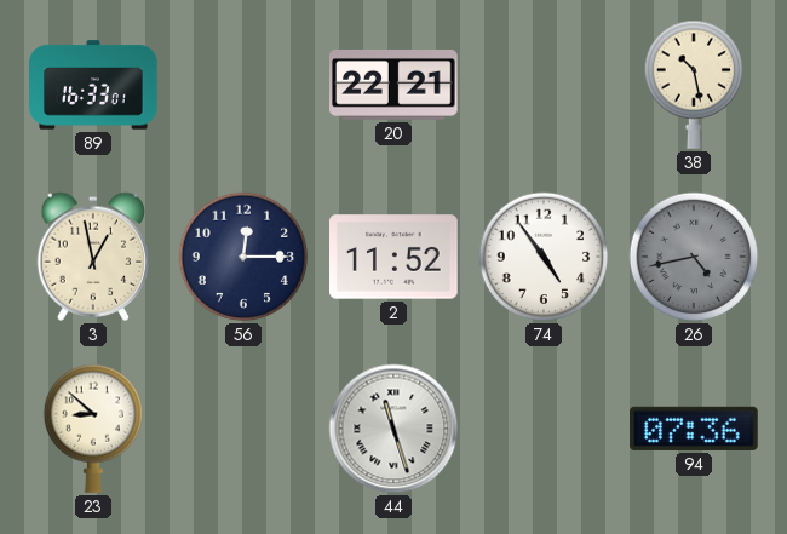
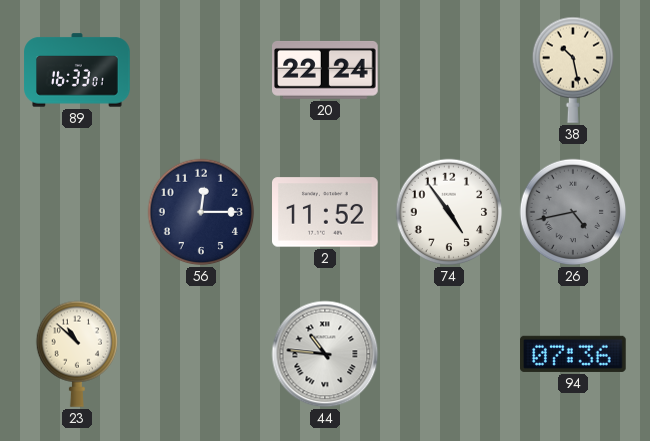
20: 22:21 -> 22:24 (326, 70)
3: 12:58 -> none (93, 257)
23: 8:52 -> 10:52 (76, 354)
44: 11:27 -> 10:46 (325, 354)
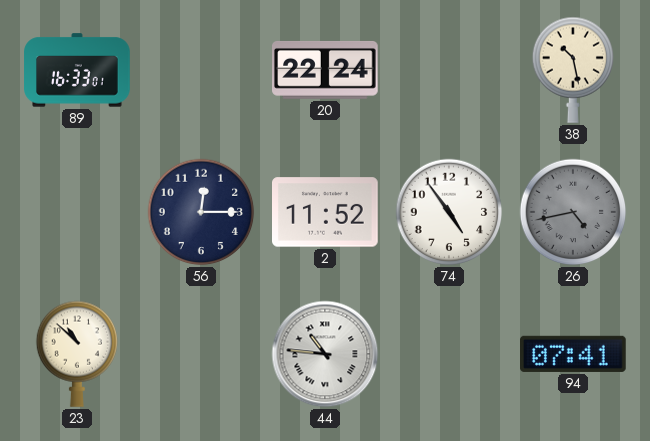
94: 07:36 -> 07:41 (574, 354)
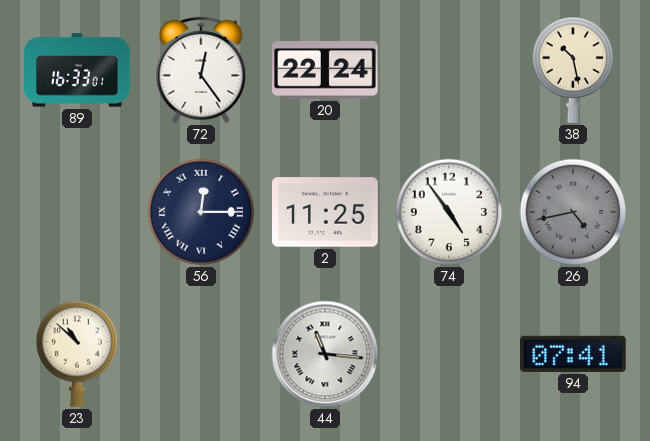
72: none -> 12:24 (201, 70)
56 numerals: Arabic -> Roman (201, 212)
2: 11:52 -> 11:25 (325, 212)
44: 10:46 -> 11:16 (325, 354)
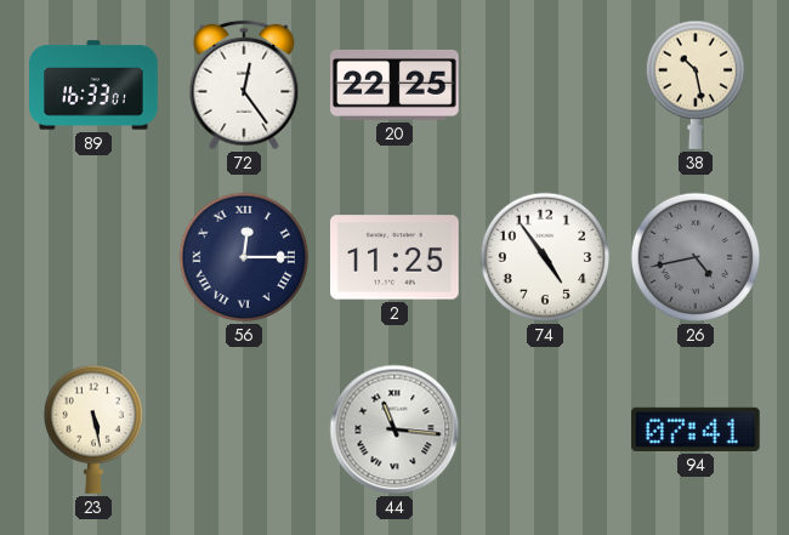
20: 22:24 -> 22:25 (396, 85)
23: 10:52 -> 5:28 (92, 429)
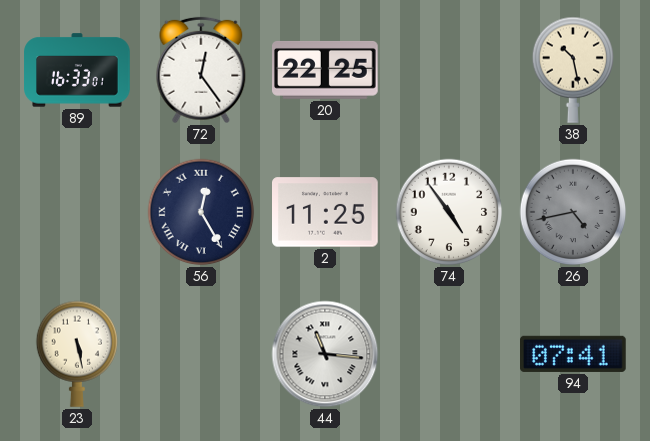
56: 12:15 -> 12:25 (201, 212)
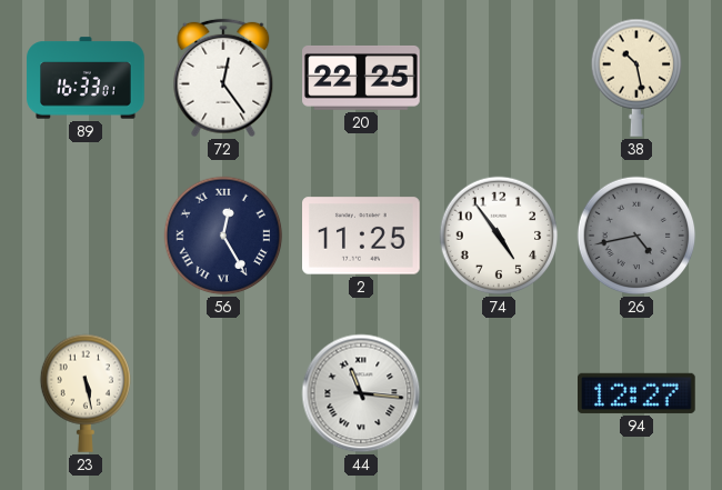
94: 07:41 -> 12:27 (638, 393)
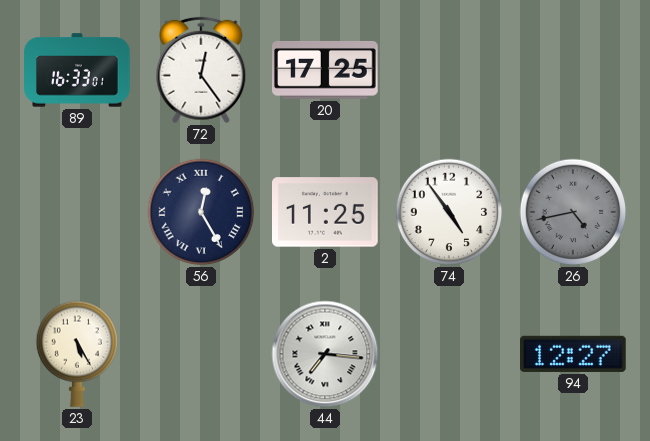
20: 22:25 -> 17:25 (326, 70)
38: 10:28 -> none (635, 78)
23: 5:28 -> 5:25 (76, 354)
44: 11:16 -> 7:16 (325, 354)
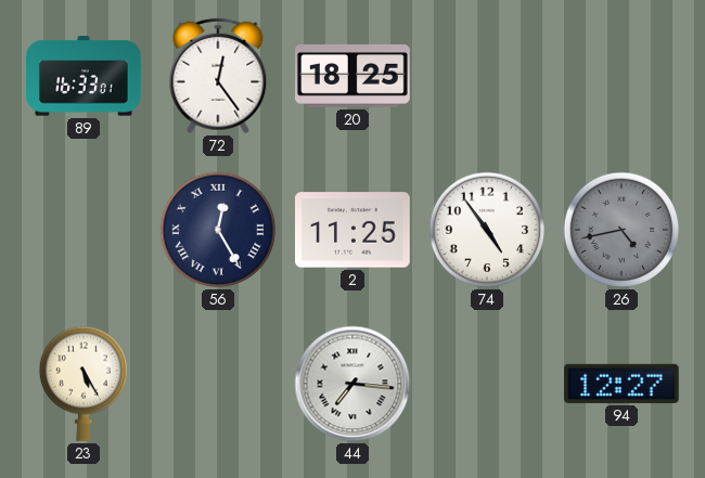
20: 17:25 -> 18:25 (354, 76)
